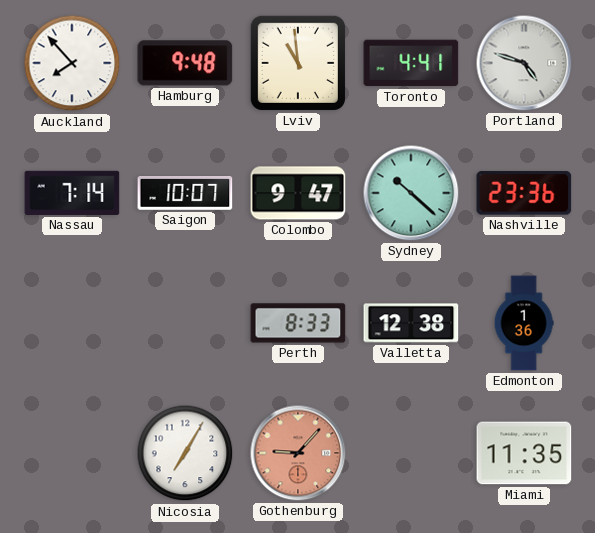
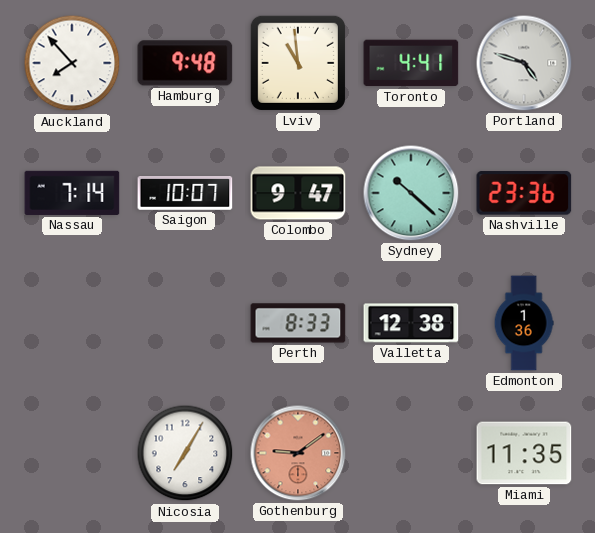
Gothenburg: 9:07 -> 9:09 (298, 453)
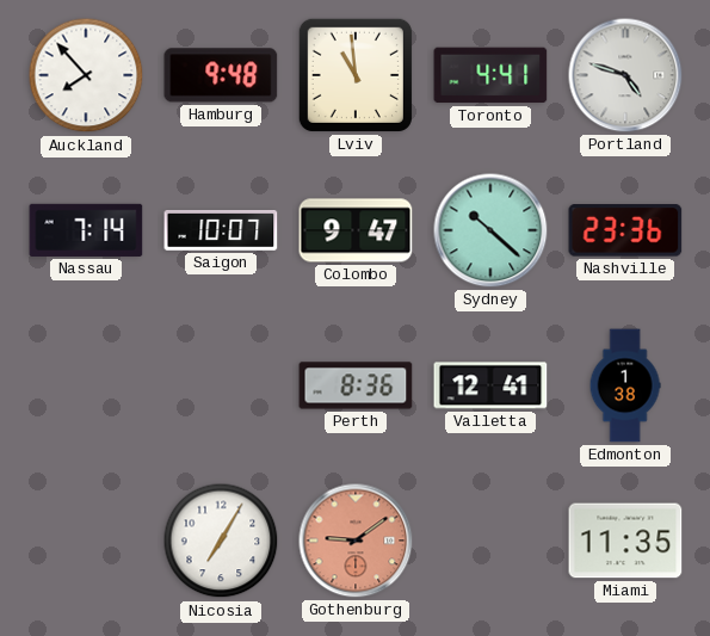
Perth: 8:33 -> 8:36 (356, 385)
Valletta: 12:38 -> 12:41 (490, 385)
Edmonton: 1:36 -> 1:38 (625, 385)
